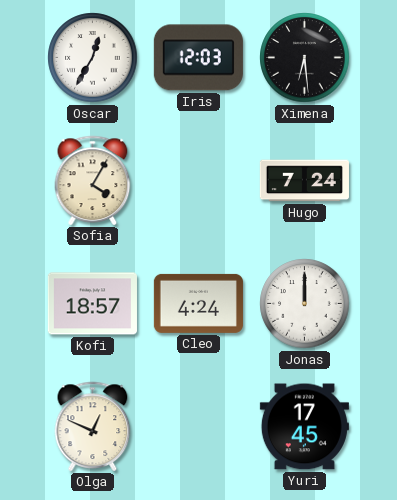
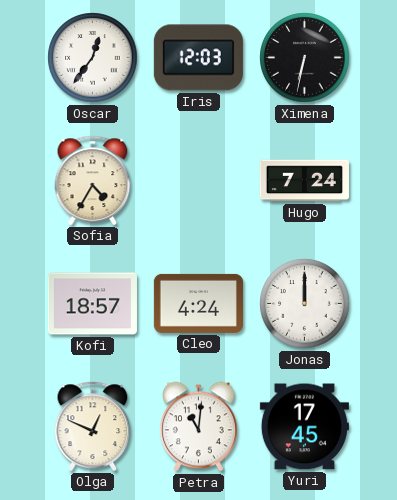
Oscar: 12:35 -> 12:36 (93, 58)
Ximena: 6:29 -> 6:32 (305, 58)
Sofia: 4:05 -> 4:35 (93, 180)
Petra: none -> 11:01 (199, 427)
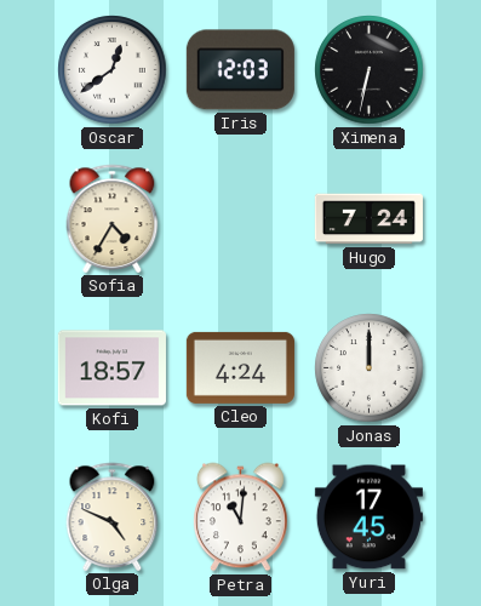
Oscar: 12:36 -> 12:39 (113, 70)
Olga: 12:49 -> 4:49 (113, 516)
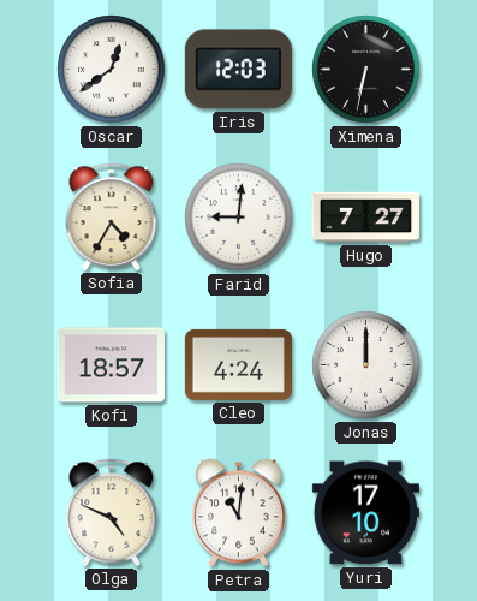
Farid: none -> 9:01 (239, 218)
Hugo: 7:24 -> 7:27 (365, 218)
Yuri: 17:45 -> 17:10 (365, 513)
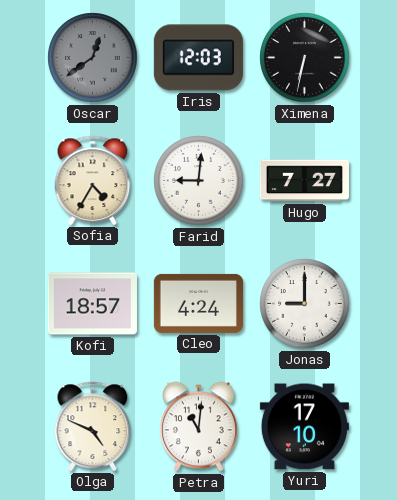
Oscar dial: white -> grey (93, 58)
Jonas: 12:00 -> 9:00 (305, 304)
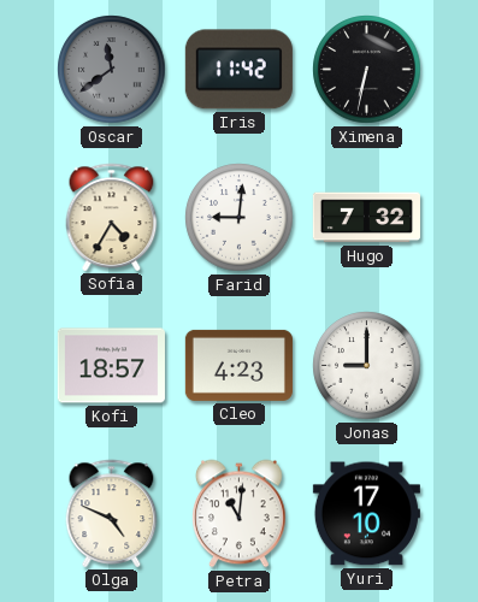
Oscar: 12:39 -> 11:39 (112, 70)
Iris: 12:03 -> 11:42 (238, 70)
Hugo: 7:27 -> 7:32 (366, 218)
Cleo: 4:24 -> 4:23 (238, 365)
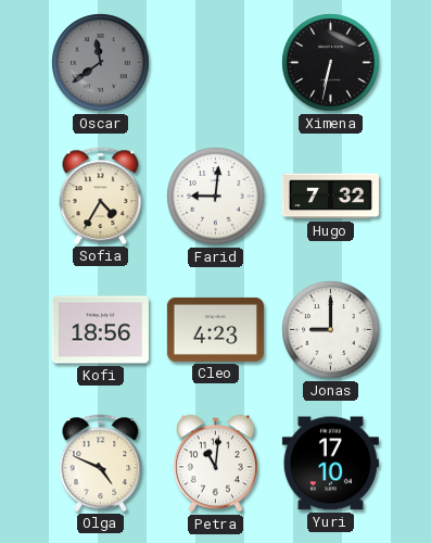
Iris: 11:42 -> none (238, 70)
Kofi: 18:57 -> 18:56 (100, 330)
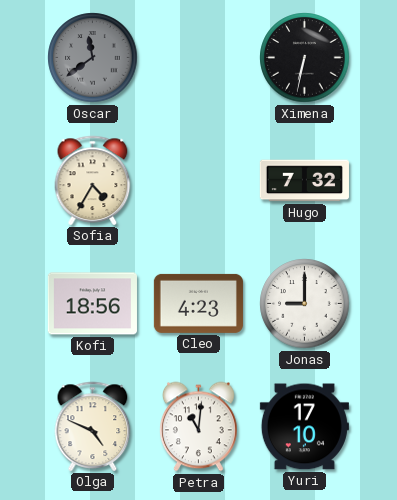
Farid: 9:01 -> none (216, 197)
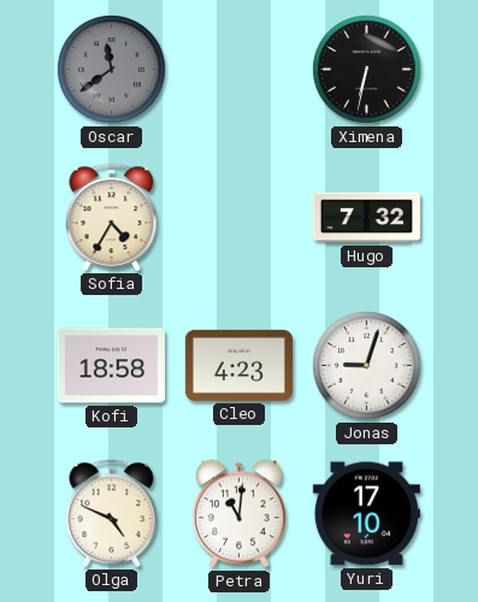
Kofi: 18:56 -> 18:58 (111, 366)
Jonas: 9:00 -> 9:03 (367, 366)
